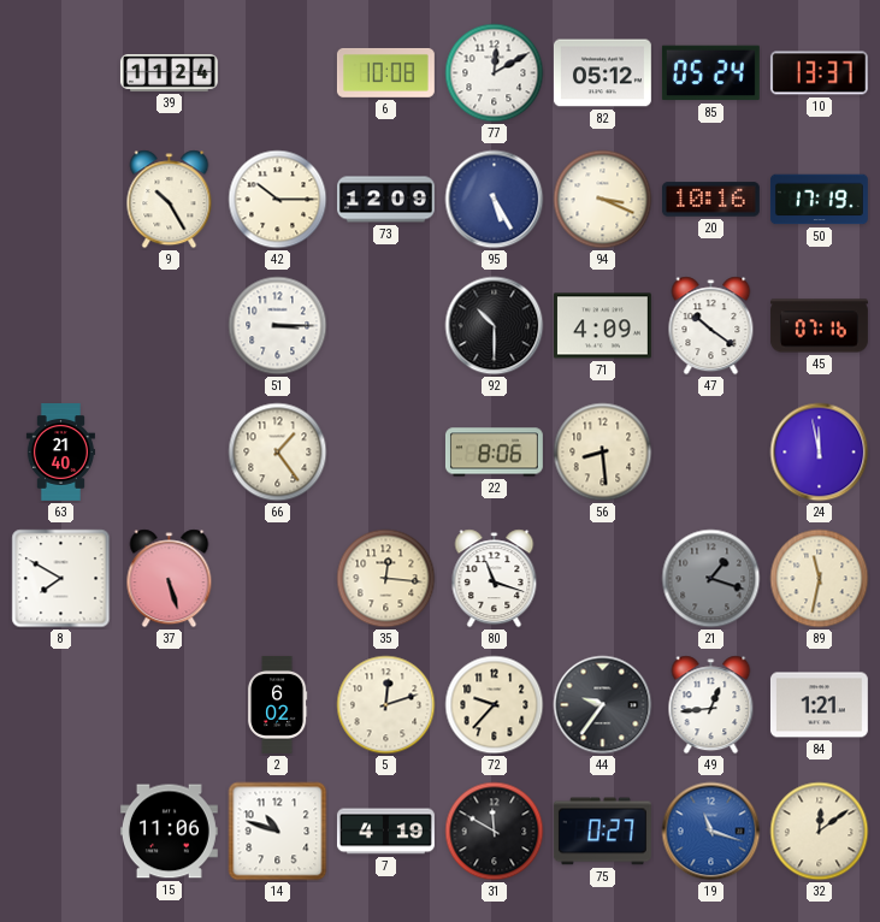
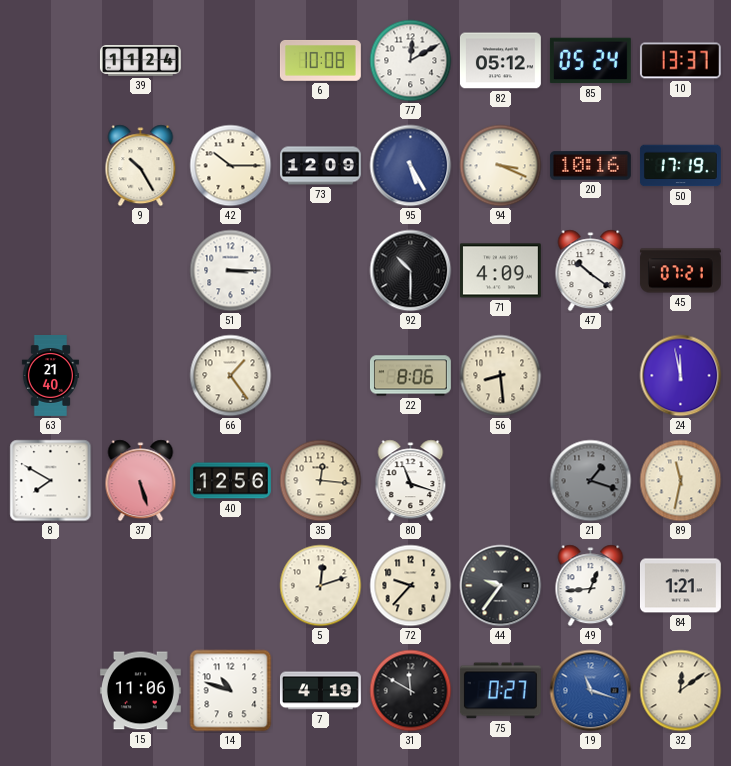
45: 07:16 -> 07:21 (680, 271)
40: none -> 12:56 (230, 481)
2: 6:02 -> none (277, 705)
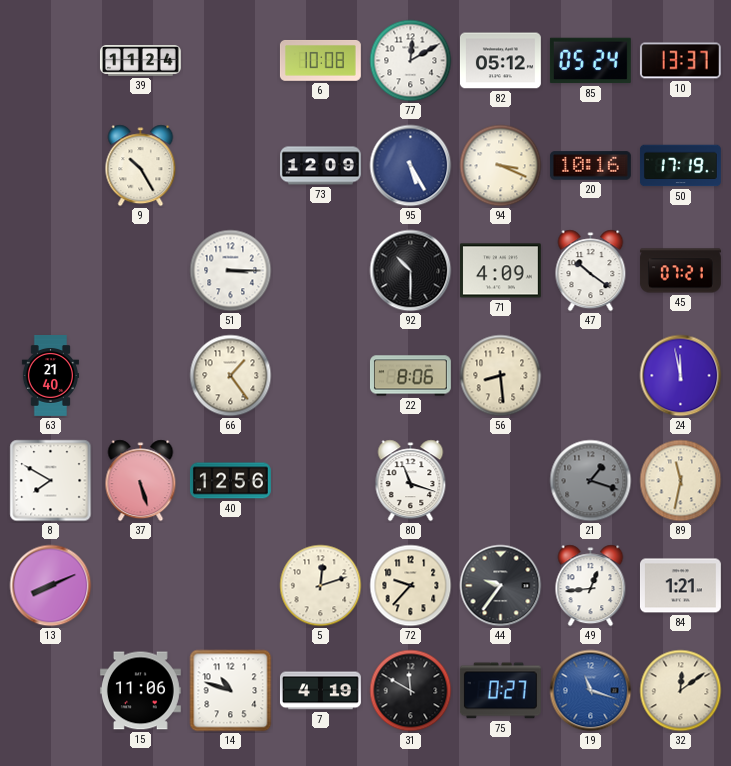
42: 10:15 -> none (231, 166)
35: 12:16 -> none (321, 481)
13: none -> 8:11 (51, 586)
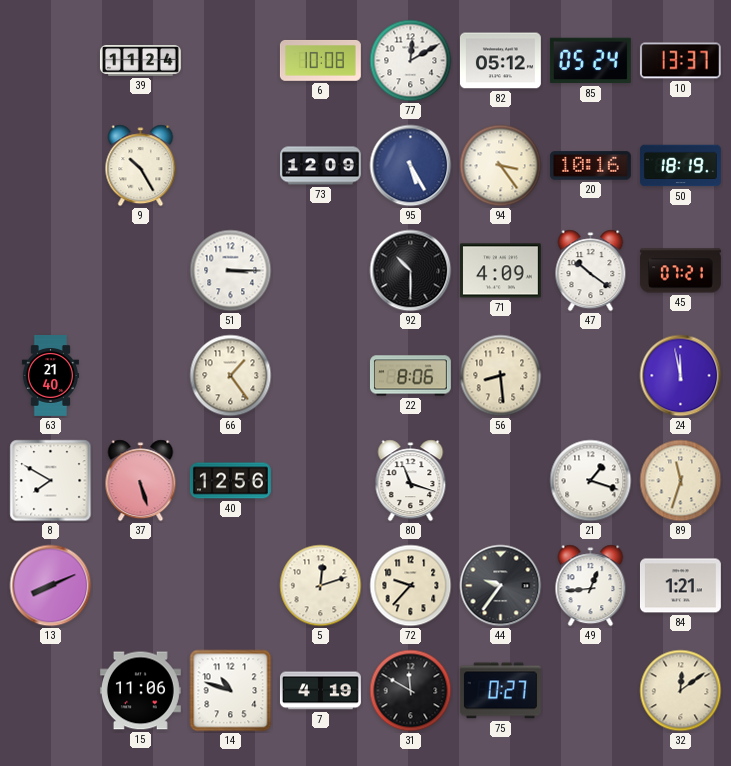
94: 3:19 -> 3:24 (501, 166)
50: 17:19 -> 18:19 (680, 166)
21 dial: grey -> white (591, 481)
89: 11:32 -> 11:33 (681, 481)
19: 11:18 -> none (591, 691)
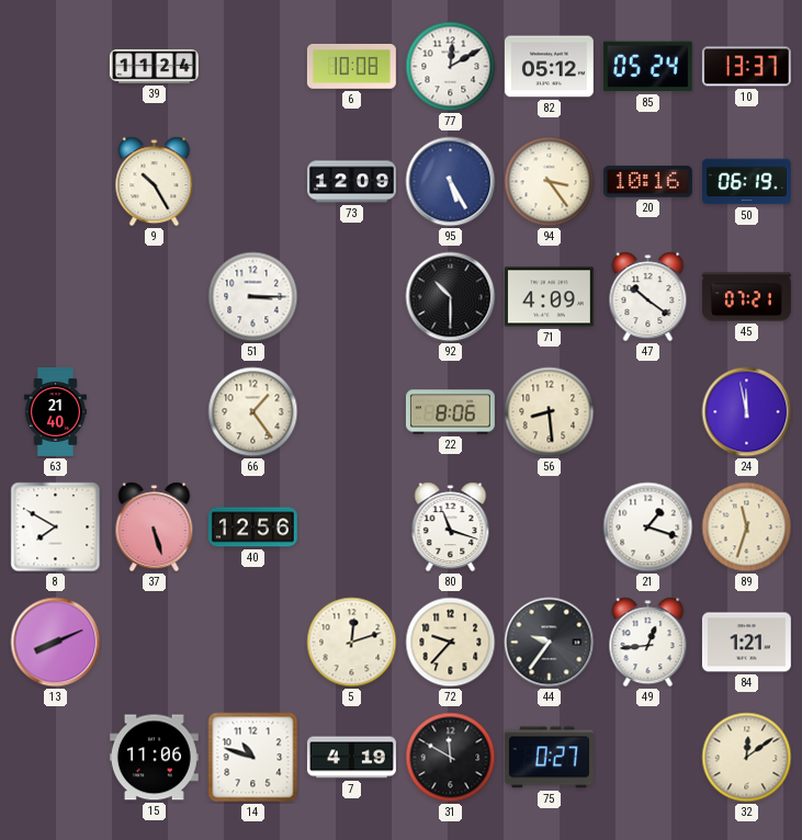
50: 18:19 -> 06:19 (746, 182)
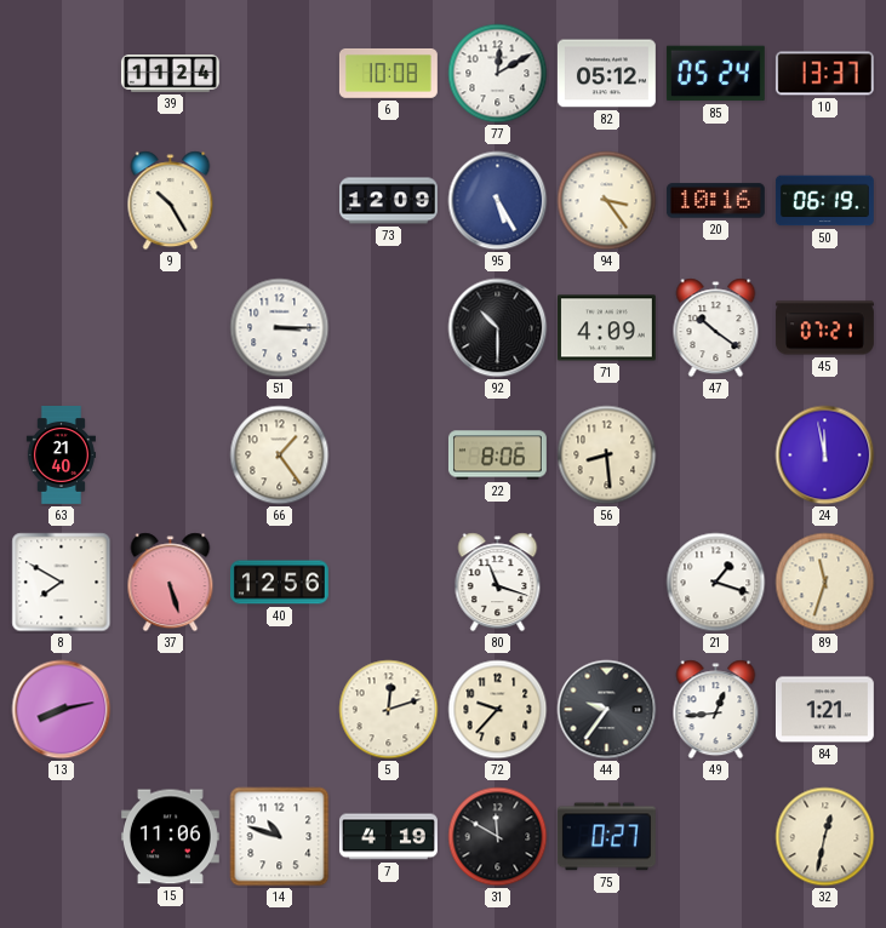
13: 8:11 -> 8:13 (62, 710)
32: 12:09 -> 12:32 (825, 837)
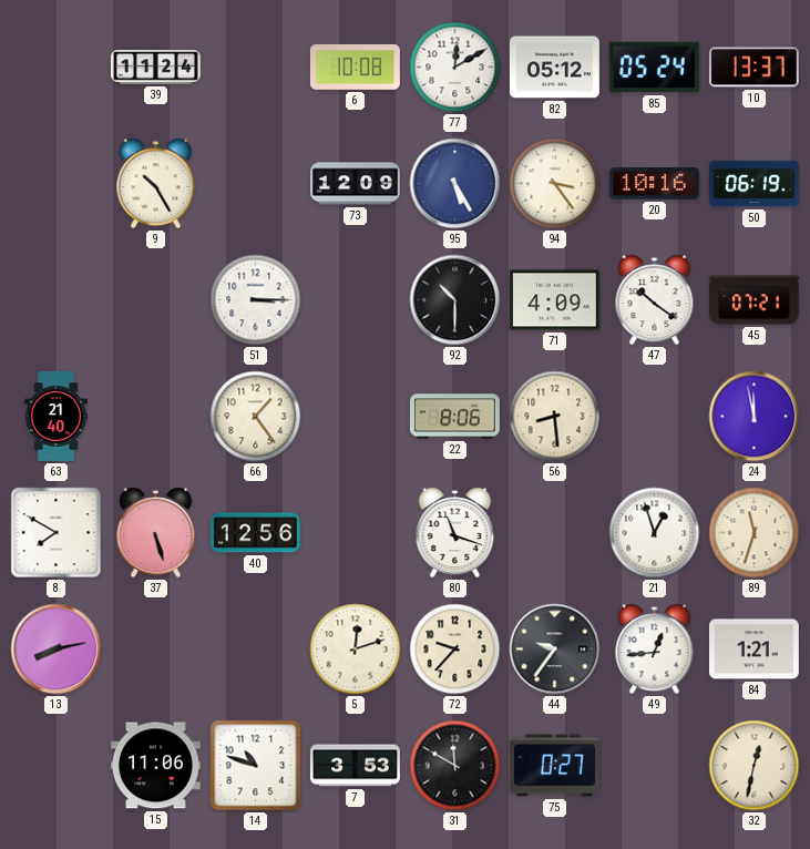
21: 1:18 -> 12:57 (655, 533)
7: 4:19 -> 3:53 (356, 766)
